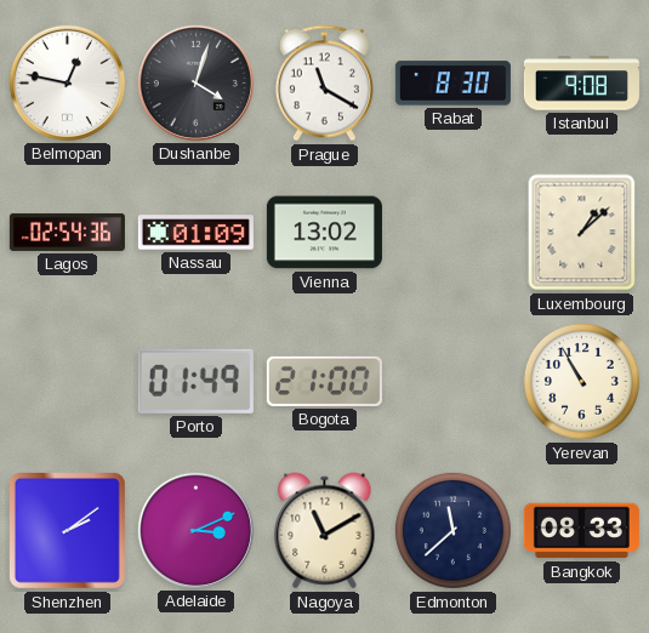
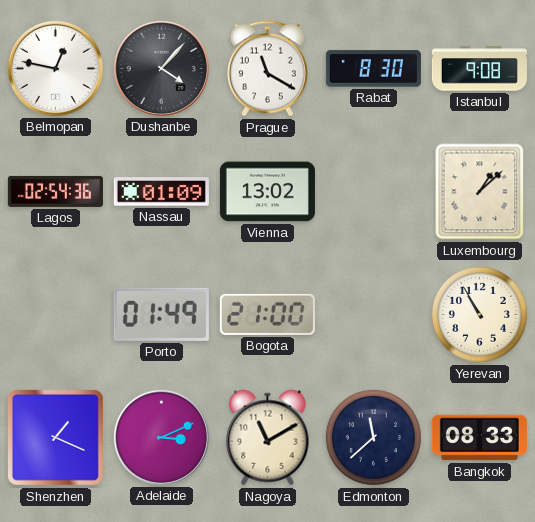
Dushanbe: 4:03 -> 4:07 (161, 68)
Shenzhen: 2:09 -> 1:19 (55, 437)
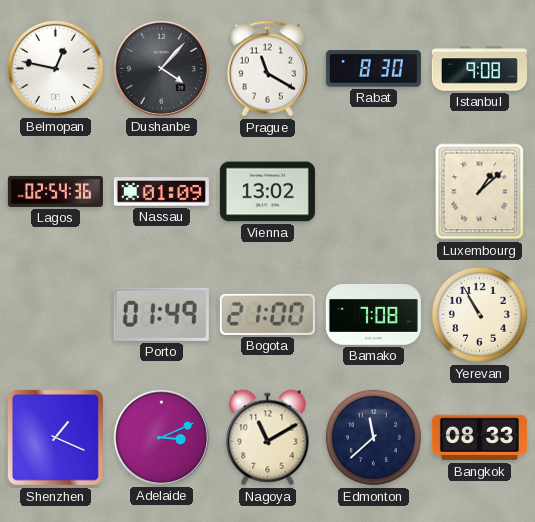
Bamako: none -> 7:08 (373, 315)
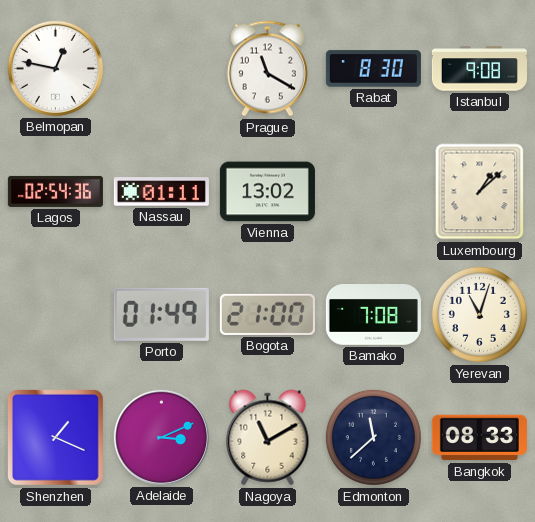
Dushanbe: 4:07 -> none (161, 68)
Nassau: 01:09 -> 01:11 (161, 192)
Yerevan: 10:55 -> 11:03 (479, 314)
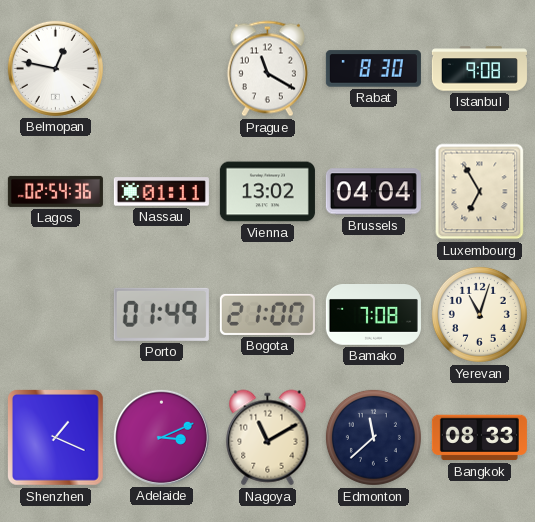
Brussels: none -> 04:04 (373, 192)
Luxembourg: 1:08 -> 6:55 (480, 192)
